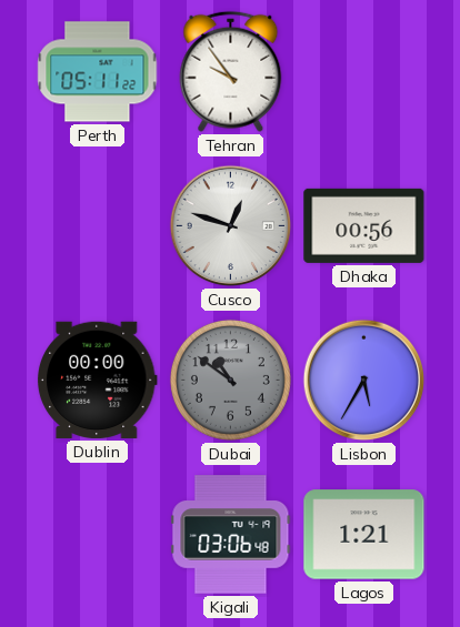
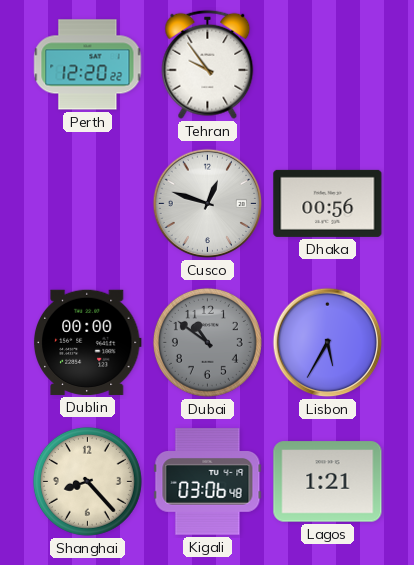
Perth: 05:11 -> 12:20 (88, 65)
Shanghai: none -> 8:23 (87, 481)
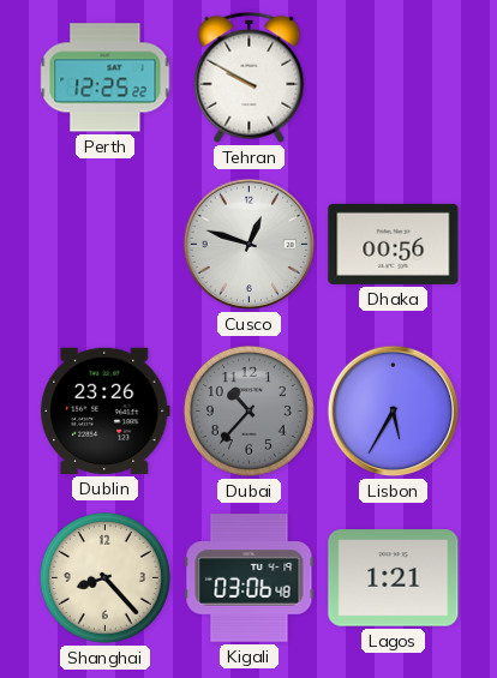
Perth: 12:20 -> 12:25 (106, 78)
Tehran: 9:54 -> 9:50 (250, 77)
Dublin: 00:00 -> 23:26 (104, 410)
Dubai: 10:51 -> 10:37 (248, 410)
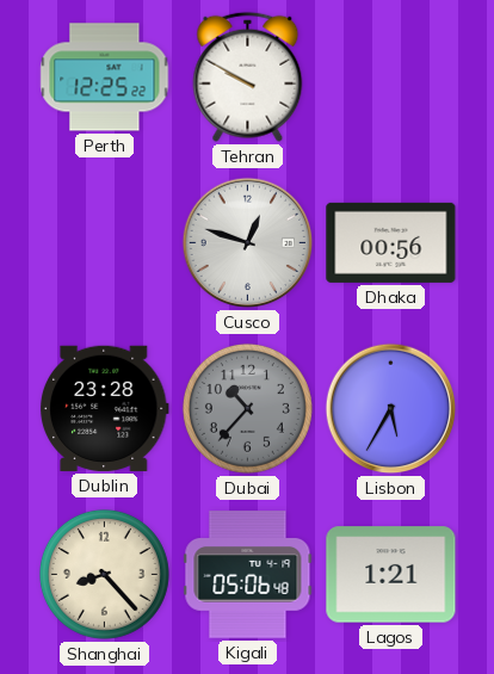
Dublin: 23:26 -> 23:28 (104, 408)
Kigali: 03:06 -> 05:06 (248, 575)
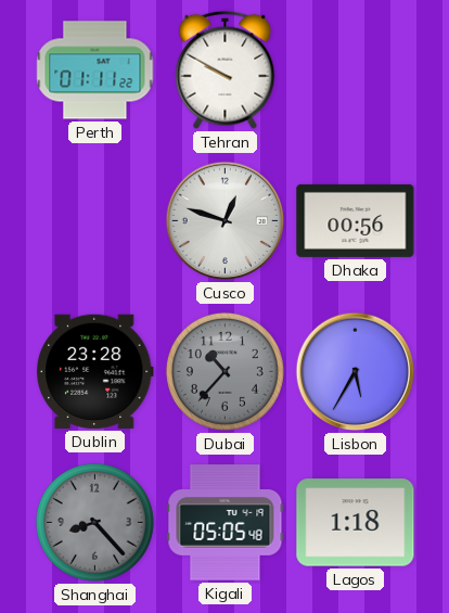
Perth: 12:25 -> 01:11 (95, 71)
Shanghai dial: cream -> grey (94, 522)
Kigali: 05:06 -> 05:05 (226, 523)
Lagos: 1:21 -> 1:18 (356, 523)
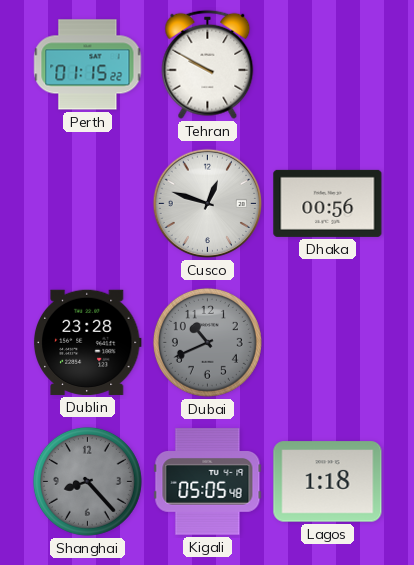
Perth: 01:11 -> 01:15 (88, 65)
Dubai: 10:37 -> 10:41 (207, 342)
Lisbon: 5:35 -> none (356, 372)
